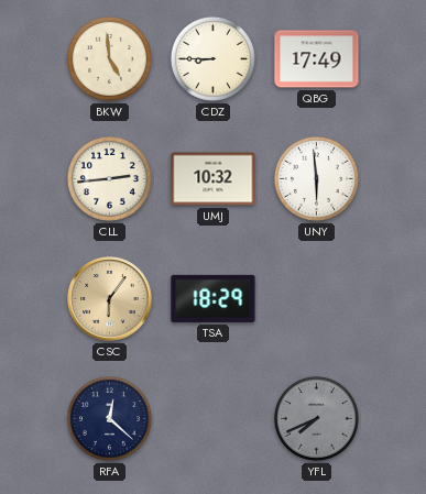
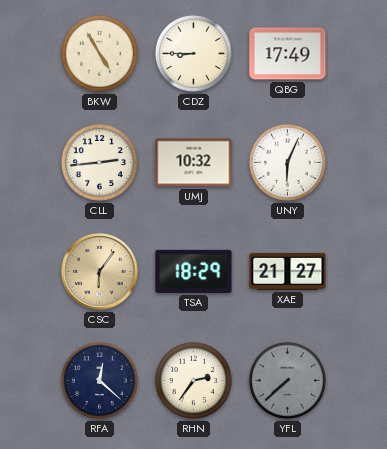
BKW: 4:59 -> 4:55 (99, 53)
UNY: 5:59 -> 6:04 (287, 162)
XAE: none -> 21:27 (288, 271)
RHN: none -> 2:36 (193, 380)
YFL: 7:41 -> 7:38 (287, 380)
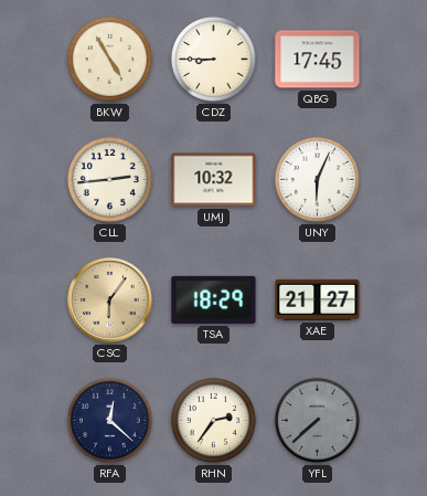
QBG: 17:49 -> 17:45 (318, 60)
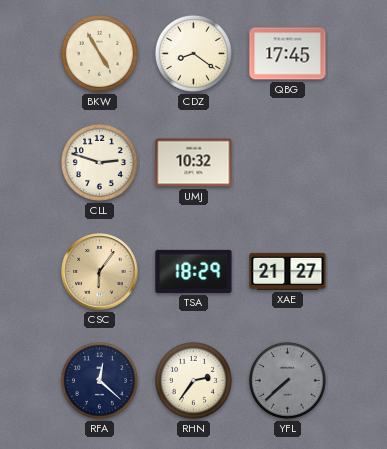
CDZ: 8:45 -> 8:21 (193, 53)
CLL: 2:44 -> 2:48 (99, 162)
UNY: 6:04 -> none (317, 179)
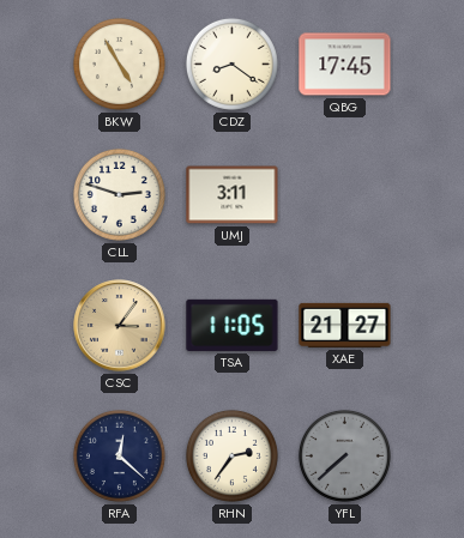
UMJ: 10:32 -> 3:11 (233, 195)
CSC: 6:06 -> 3:06 (120, 326)
TSA: 18:29 -> 11:05 (233, 325)
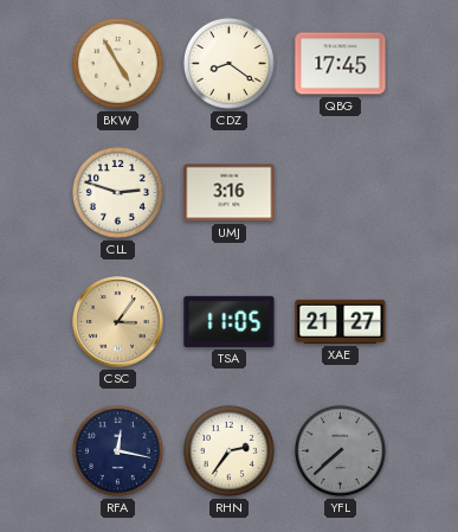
UMJ: 3:11 -> 3:16 (230, 193)
RFA: 12:22 -> 12:17 (117, 450)
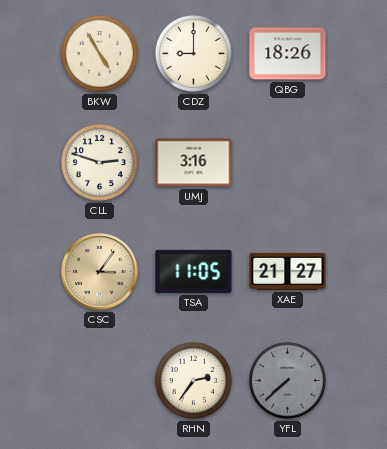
CDZ: 8:21 -> 9:00 (193, 53)
QBG: 17:45 -> 18:26 (288, 54)
RFA: 12:17 -> none (117, 450)
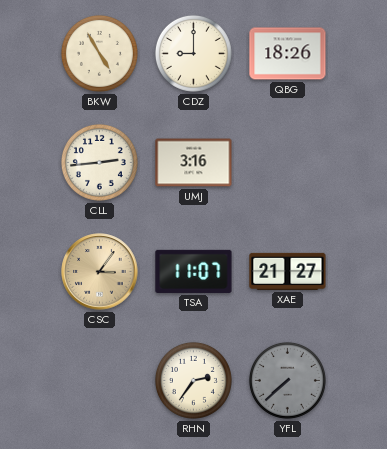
CLL: 2:48 -> 2:44 (99, 162)
TSA: 11:05 -> 11:07 (194, 271)
